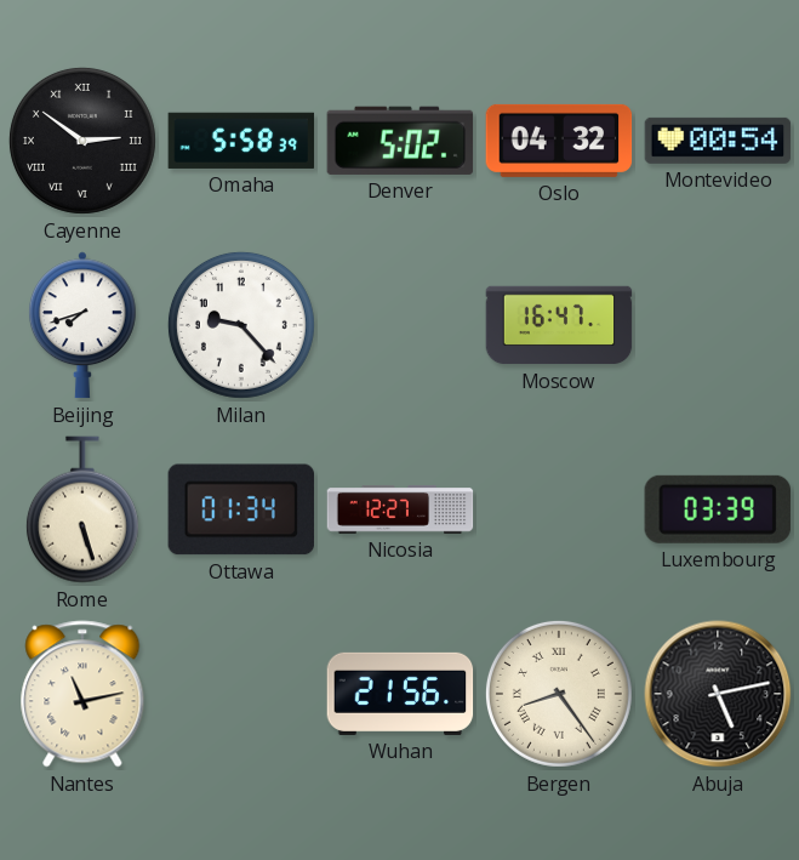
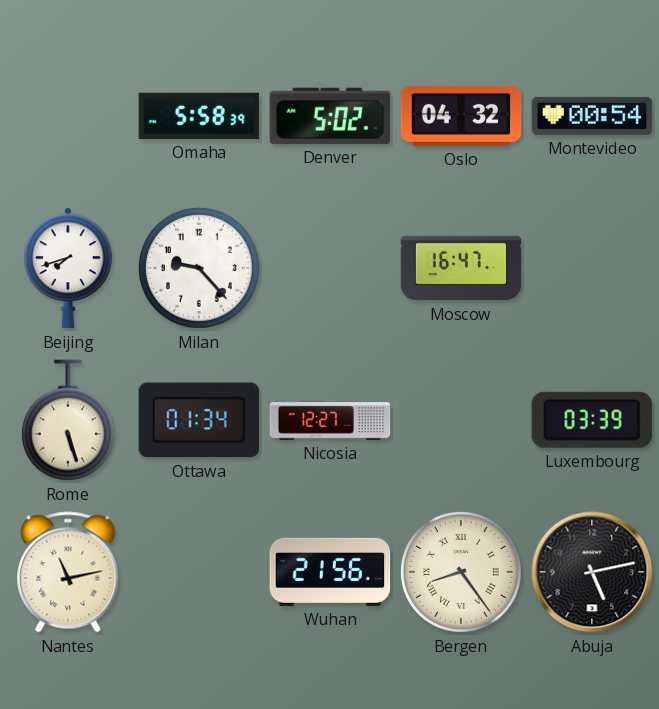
Cayenne: 2:51 -> none (82, 141)
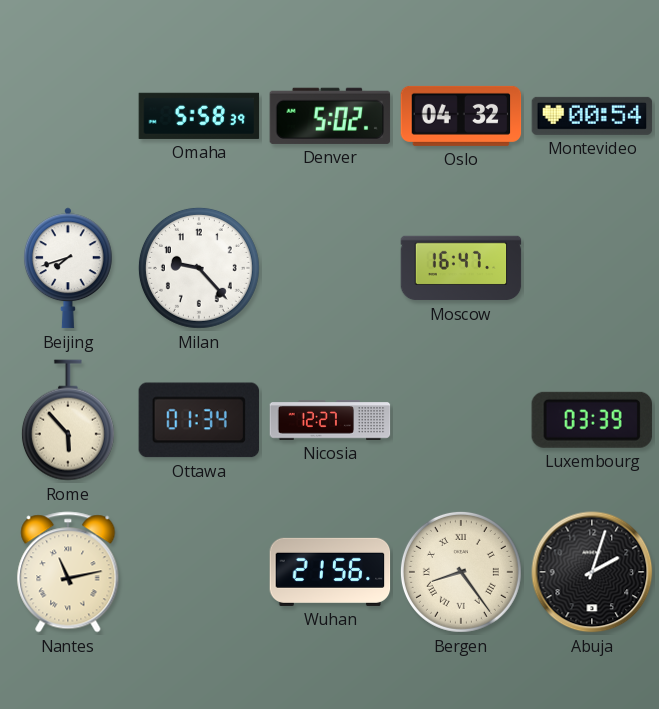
Rome: 5:27 -> 5:53 (68, 420)
Abuja: 5:13 -> 2:03 (592, 572)
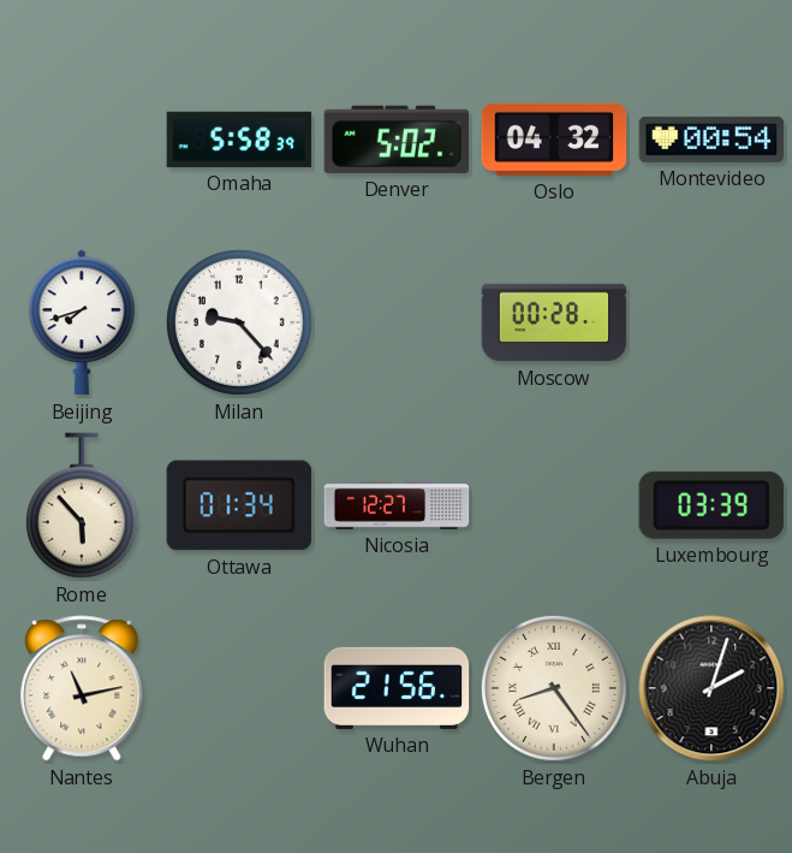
Moscow: 16:47 -> 00:28 (554, 322)
